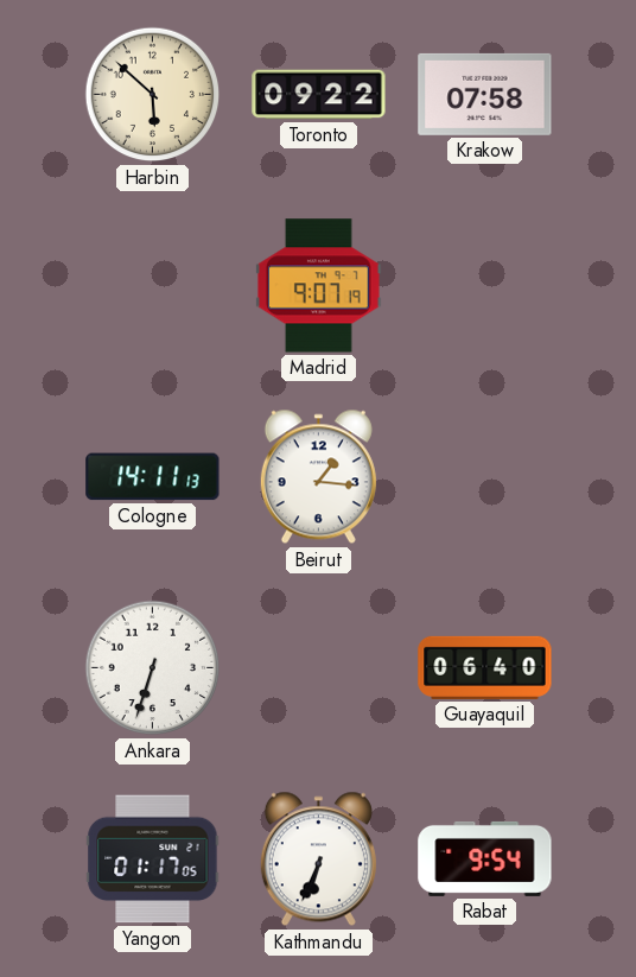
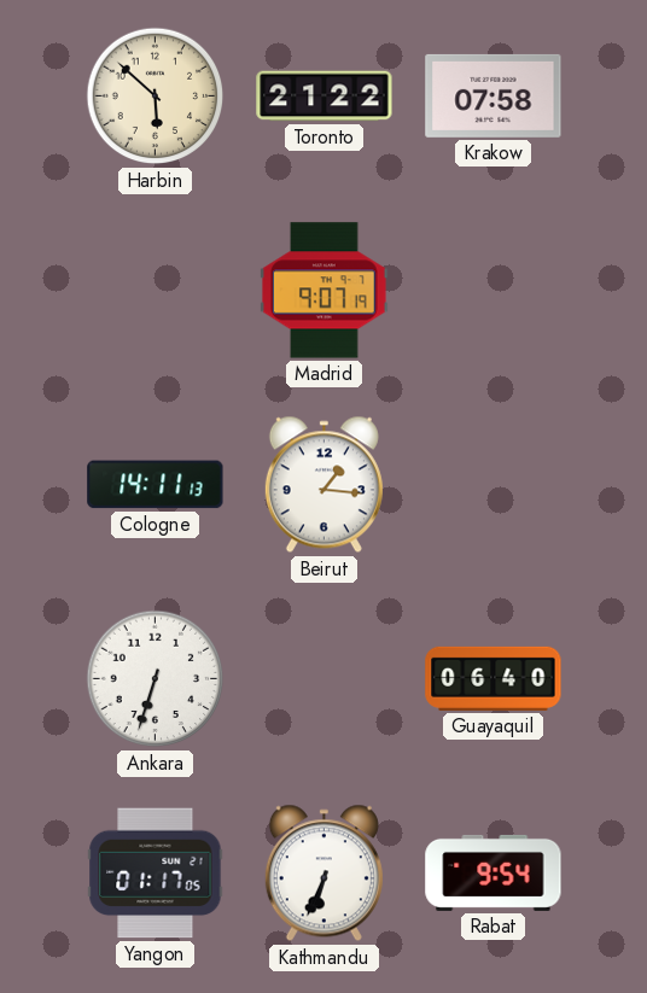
Toronto: 09:22 -> 21:22 (325, 97)
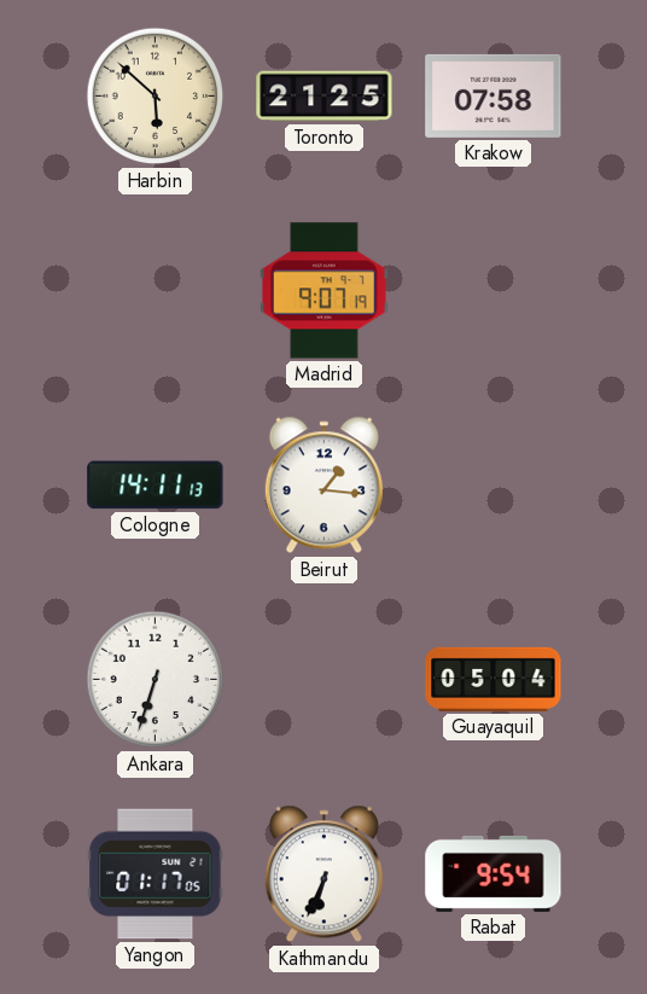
Toronto: 21:22 -> 21:25 (325, 97)
Guayaquil: 06:40 -> 05:04 (494, 679)
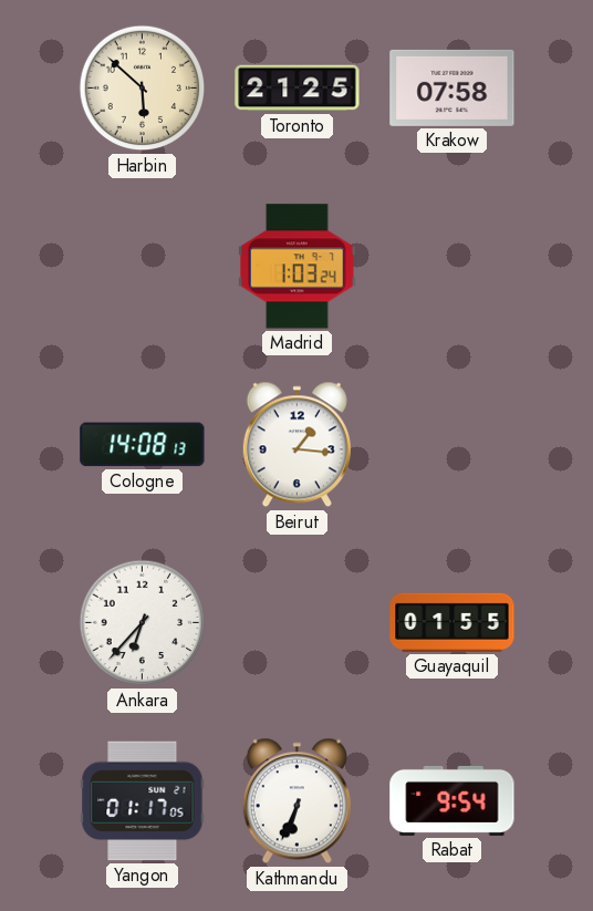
Madrid: 9:07 -> 1:03 (298, 267)
Cologne: 14:11 -> 14:08 (143, 445)
Ankara: 6:33 -> 6:37 (143, 623)
Guayaquil: 05:04 -> 01:55 (452, 622)
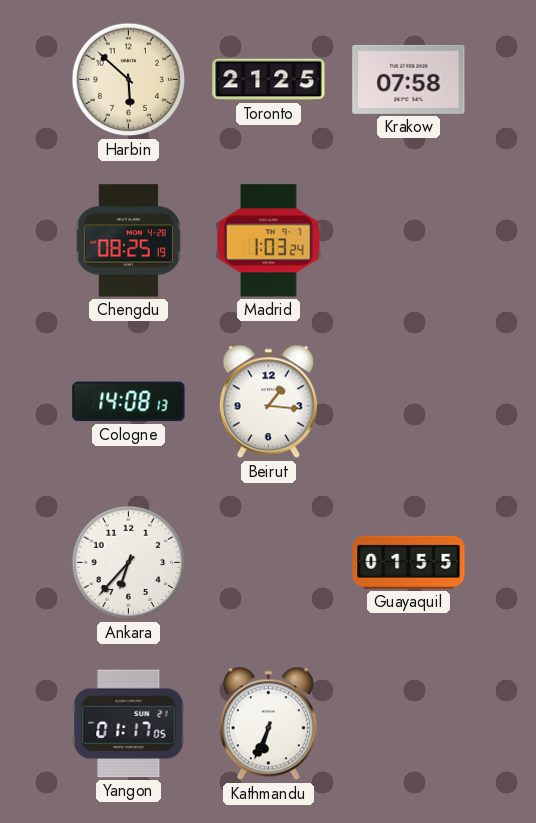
Chengdu: none -> 08:25 (128, 241)
Rabat: 9:54 -> none (452, 800)
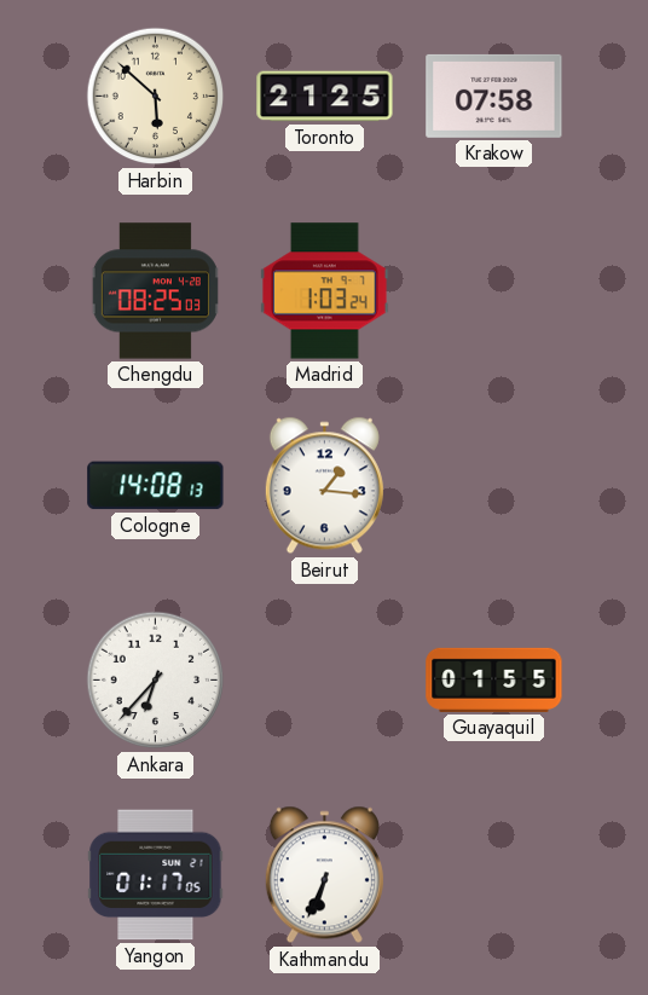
Chengdu: 08:25:19 -> 08:25:03 (155, 291)
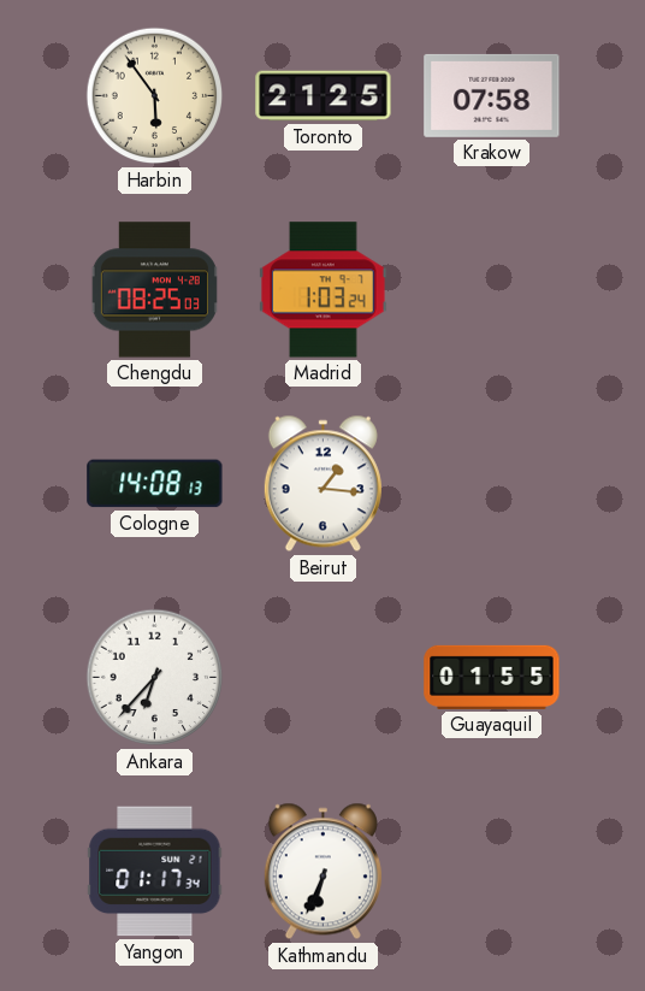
Harbin: 5:52 -> 5:54 (155, 96)
Yangon: 01:17:05 -> 01:17:34 (155, 872)
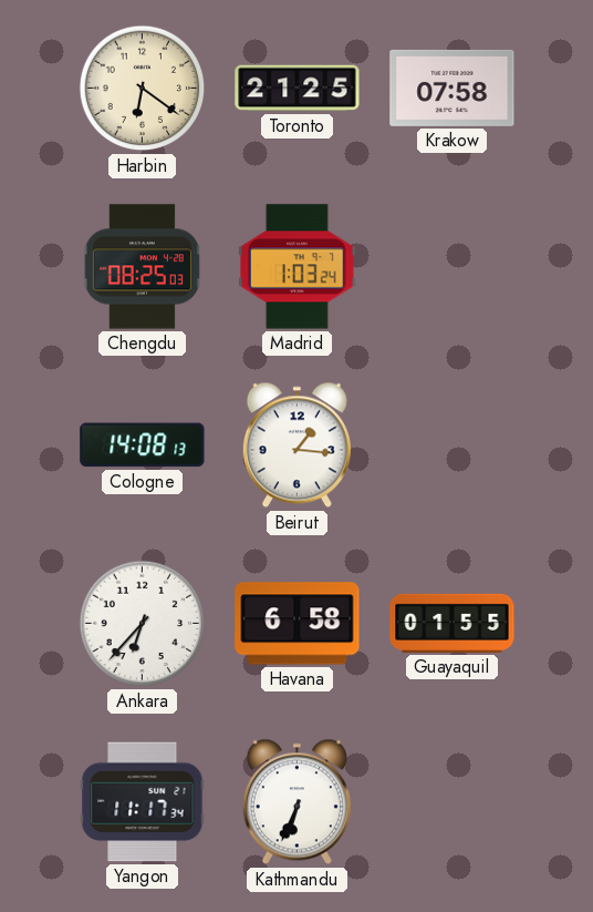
Harbin: 5:54 -> 6:21 (143, 89)
Havana: none -> 6:58 (298, 624)
Yangon: 01:17 -> 11:17 (143, 802)
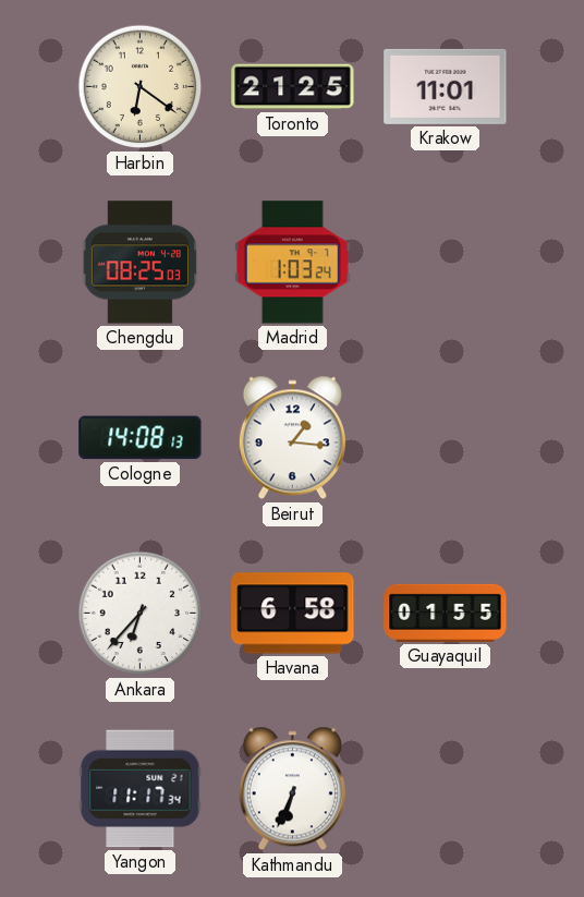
Krakow: 07:58 -> 11:01 (446, 86)
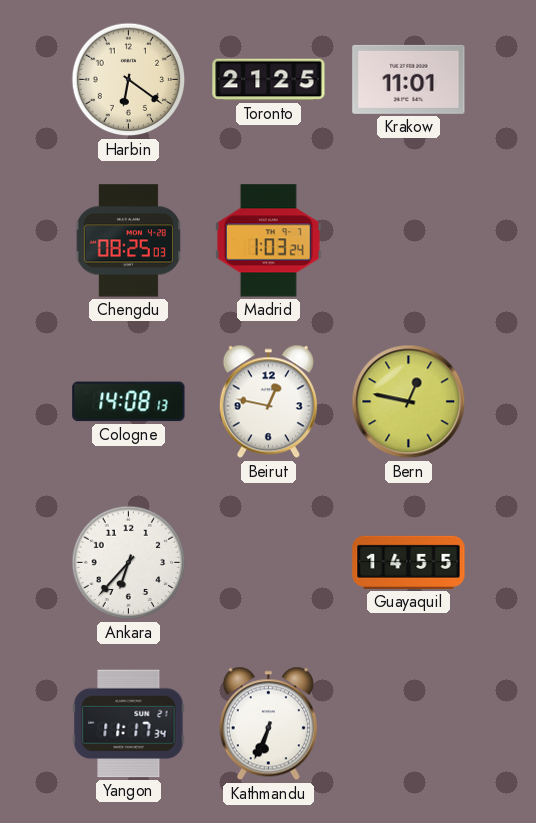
Beirut: 1:16 -> 12:47 (268, 402)
Bern: none -> 12:47 (409, 402)
Havana: 6:58 -> none (293, 614)
Guayaquil: 01:55 -> 14:55 (409, 562)
